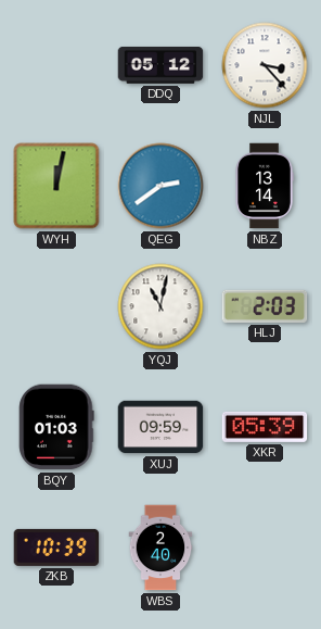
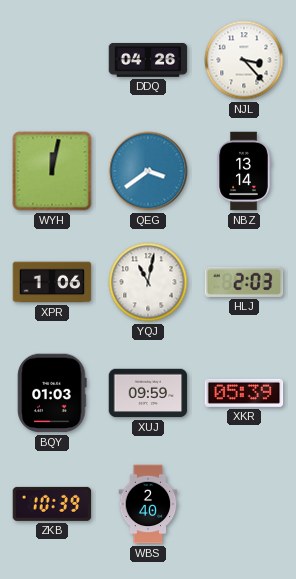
DDQ: 05:12 -> 04:26 (148, 60)
QEG: 2:39 -> 3:39 (148, 171)
XPR: none -> 1:06 (52, 282)
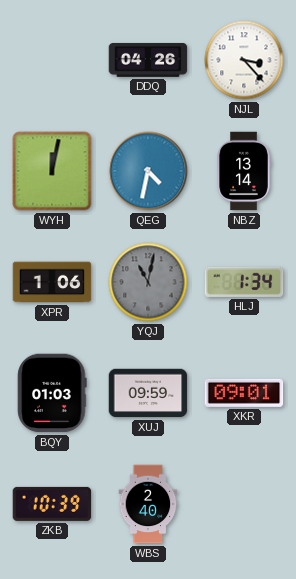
QEG: 3:39 -> 4:32 (148, 171)
YQJ dial: white -> grey (148, 282)
HLJ: 2:03 -> 1:34 (244, 282)
XKR: 05:39 -> 09:01 (244, 393)
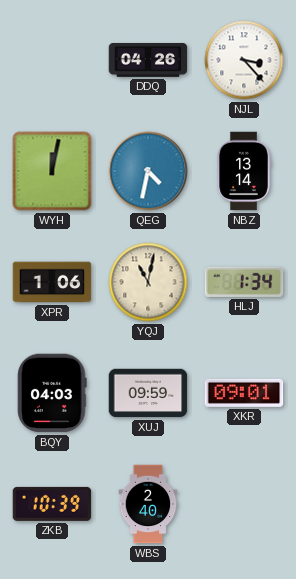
YQJ dial: grey -> cream (148, 282)
BQY: 01:03 -> 04:03 (52, 393)
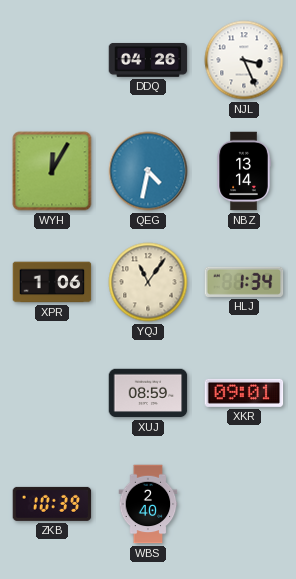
NJL: 3:23 -> 3:26 (244, 60)
WYH: 12:02 -> 12:05 (52, 171)
YQJ: 11:02 -> 11:06 (148, 282)
BQY: 04:03 -> none (52, 393)
XUJ: 09:59 -> 08:59 (148, 393)
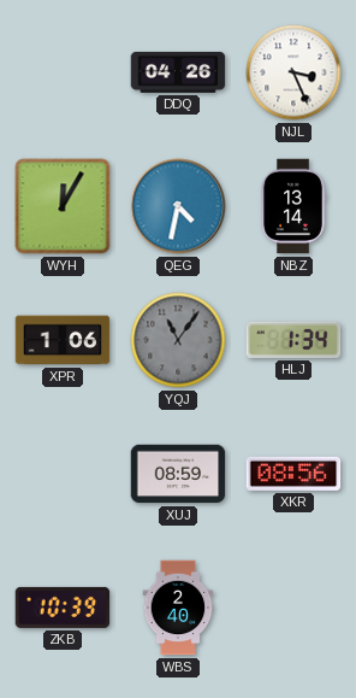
YQJ dial: cream -> grey (178, 340)
XKR: 09:01 -> 08:56 (293, 474)
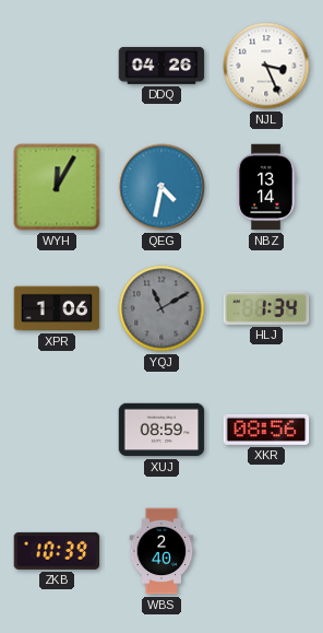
YQJ: 11:06 -> 11:10 (161, 308)
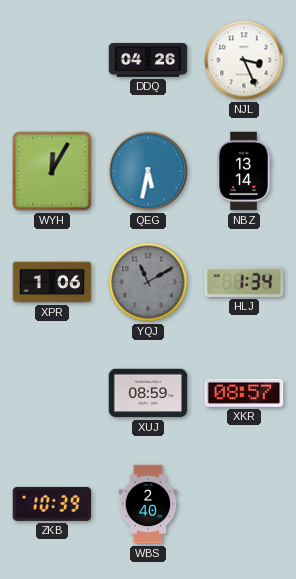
QEG: 4:32 -> 5:32 (148, 171)
XKR: 08:56 -> 08:57 (244, 393)
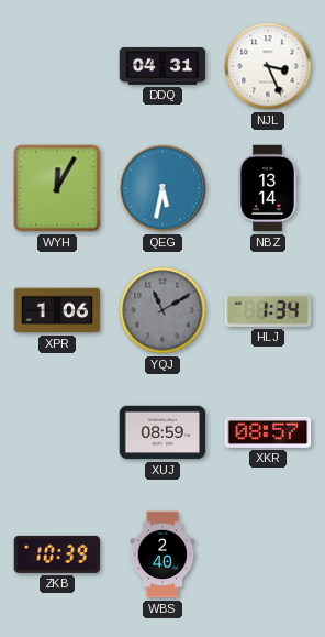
DDQ: 04:26 -> 04:31 (162, 66)
